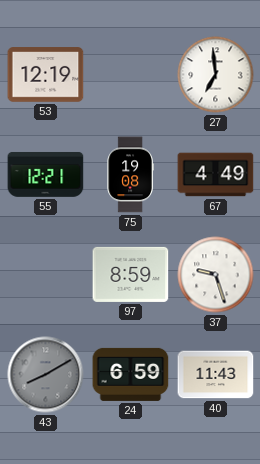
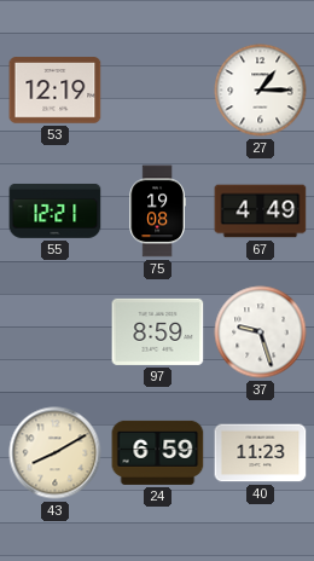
27: 6:59 -> 1:15 (261, 91)
43 dial: grey -> cream (56, 453)
40: 11:43 -> 11:23 (261, 453)
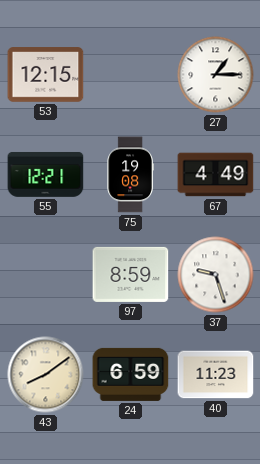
53: 12:19 -> 12:15 (46, 75)
43: 8:10 -> 8:09 (46, 375)
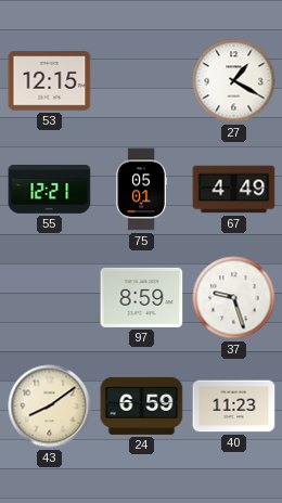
27: 1:15 -> 1:20 (234, 81)
75: 19:08 -> 05:01 (141, 190)
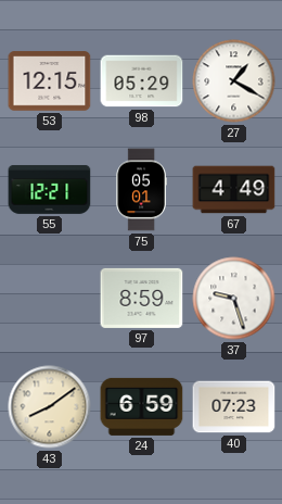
98: none -> 05:29 (142, 81)
40: 11:23 -> 07:23 (234, 407)
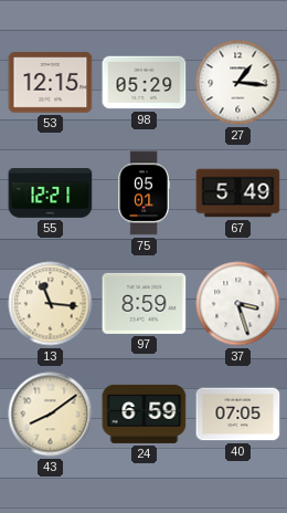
27: 1:20 -> 1:16 (238, 83)
67: 4:49 -> 5:49 (238, 193)
13: none -> 11:16 (51, 304)
37: 9:27 -> 3:27 (238, 304)
40: 07:23 -> 07:05 (238, 415)
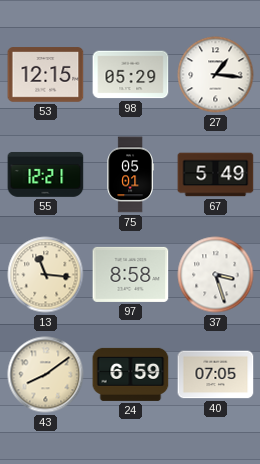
97: 8:59 -> 8:58 (131, 274)
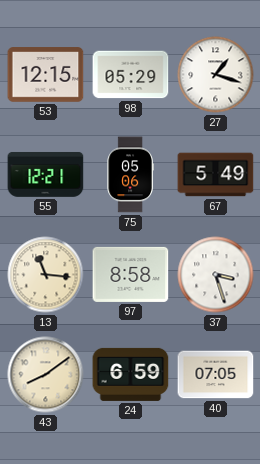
27: 1:16 -> 1:18 (216, 75)
75: 05:01 -> 05:06 (130, 175)
